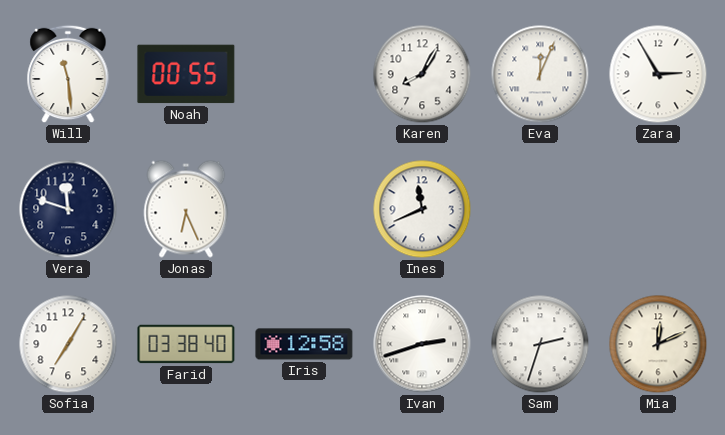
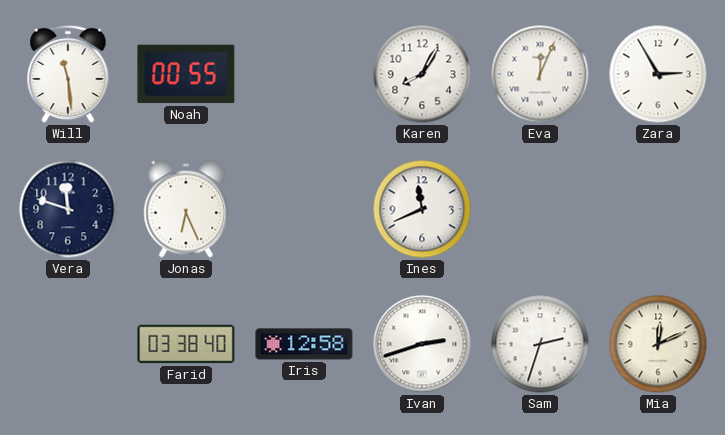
Sofia: 7:05 -> none (68, 344)
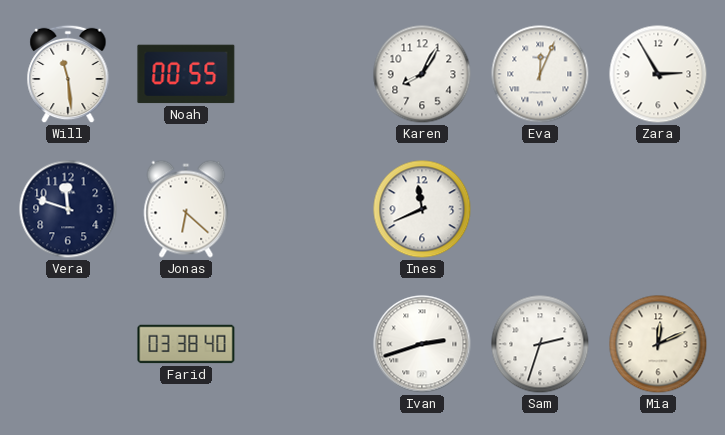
Jonas: 6:26 -> 6:22 (186, 209)
Iris: 12:58 -> none (304, 344)
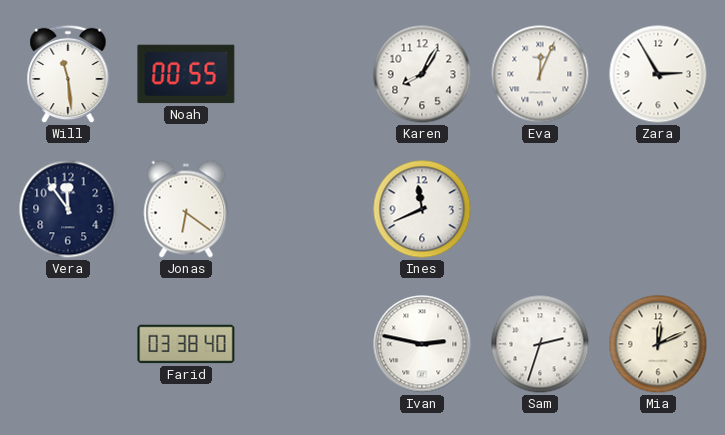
Vera: 11:48 -> 11:54 (68, 209)
Jonas: 6:22 -> 6:21 (186, 209)
Ivan: 2:42 -> 2:47 (422, 344)
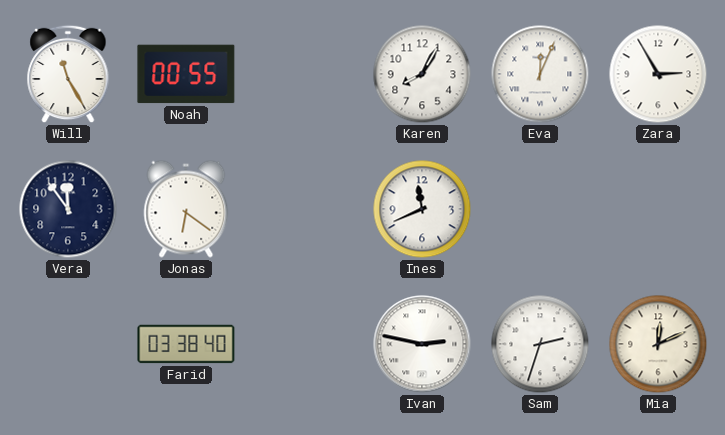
Will: 11:29 -> 11:25 (68, 74)
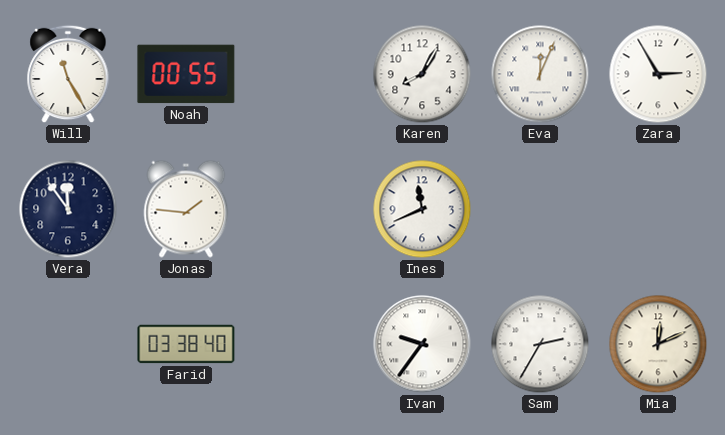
Jonas: 6:21 -> 1:46 (186, 209)
Ivan: 2:47 -> 9:36 (422, 344)
Sam: 2:33 -> 2:35 (540, 344)
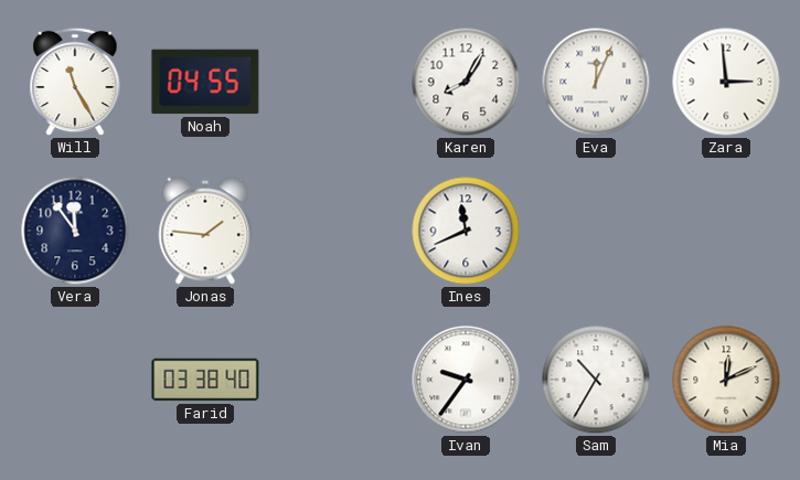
Noah: 00:55 -> 04:55 (205, 82)
Zara: 2:55 -> 2:59 (726, 82)
Sam: 2:35 -> 10:35 (596, 380)
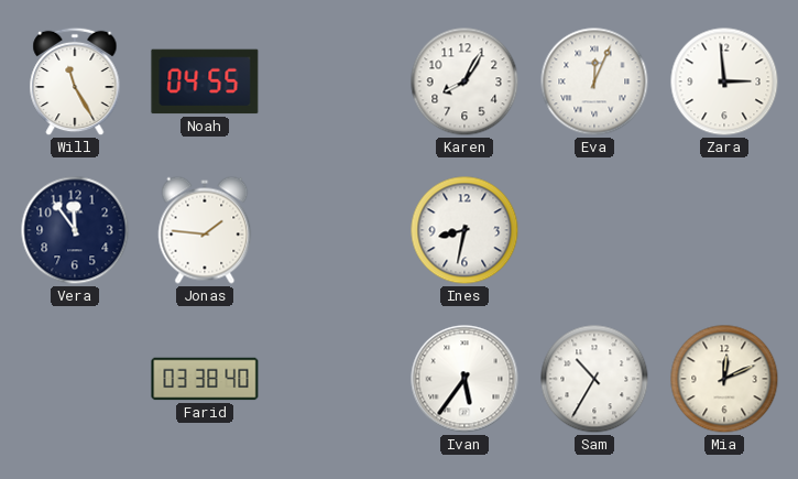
Ines: 11:41 -> 8:32 (464, 230)
Ivan: 9:36 -> 5:36 (464, 379)
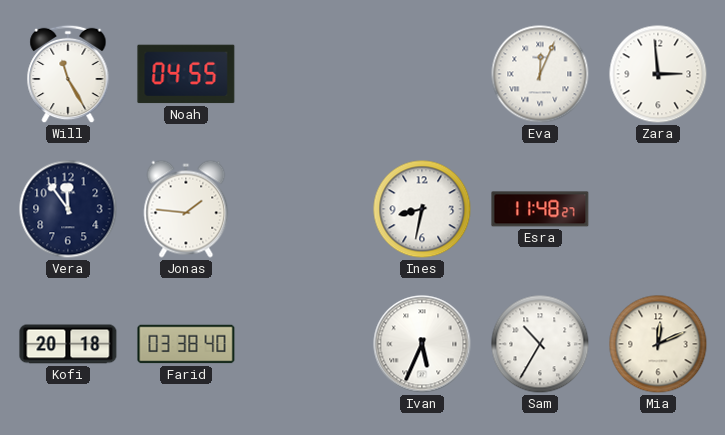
Karen: 8:05 -> none (464, 81)
Esra: none -> 11:48 (540, 209)
Kofi: none -> 20:18 (68, 344)
Ivan: 5:36 -> 5:34 (422, 344)
